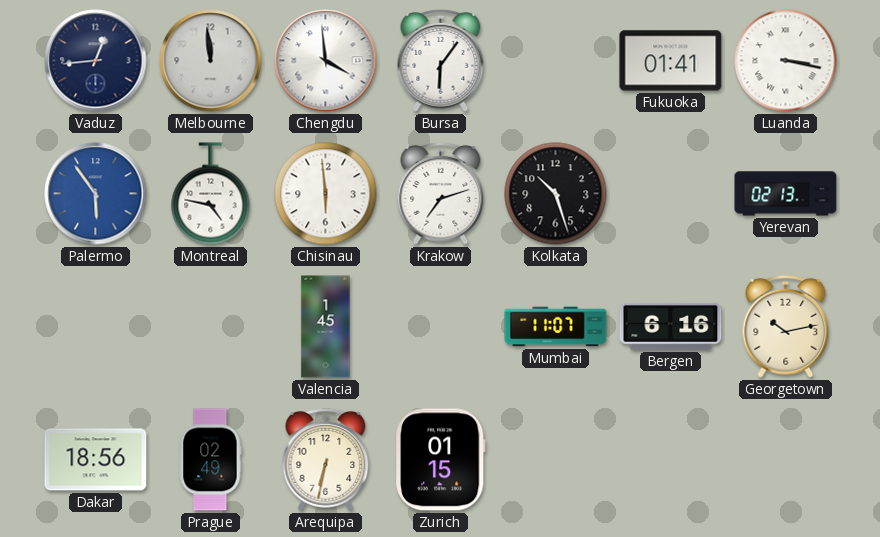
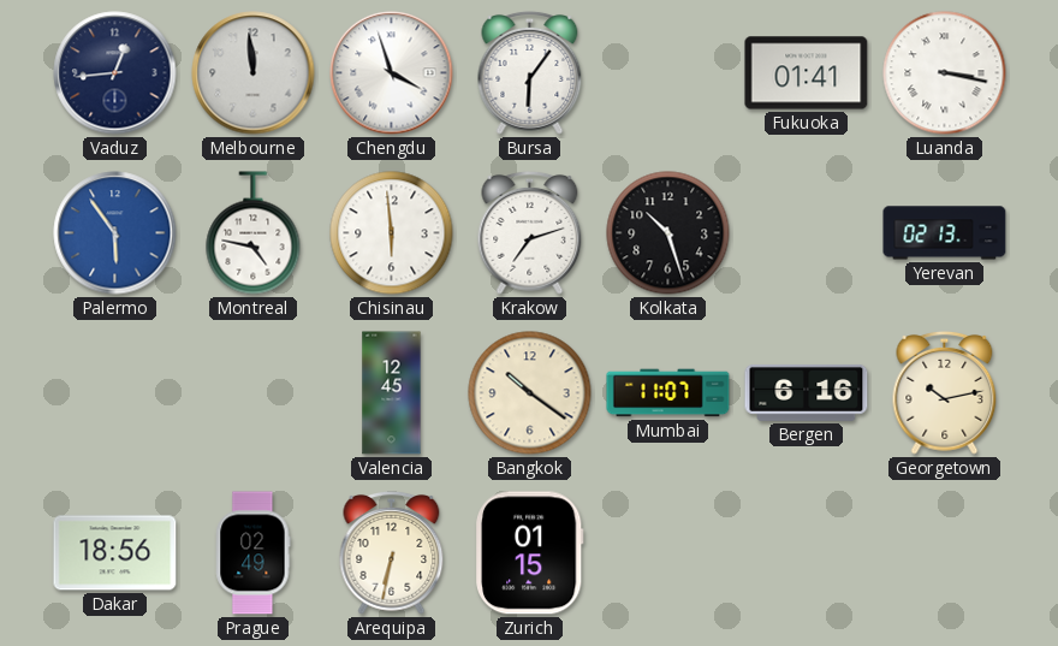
Chengdu: 3:59 -> 3:57 (392, 73)
Valencia: 1:45 -> 12:45 (392, 393)
Bangkok: none -> 10:21 (530, 393)
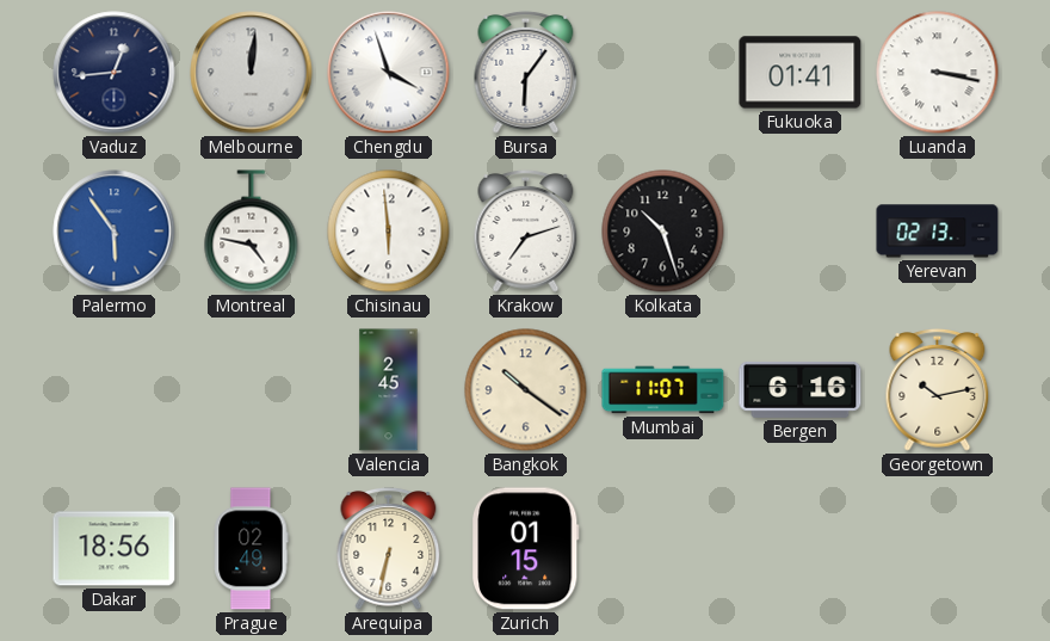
Melbourne: 11:59 -> 12:01 (252, 73)
Valencia: 12:45 -> 2:45 (389, 390)
